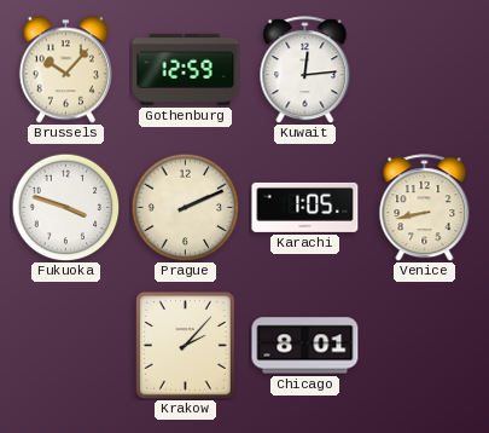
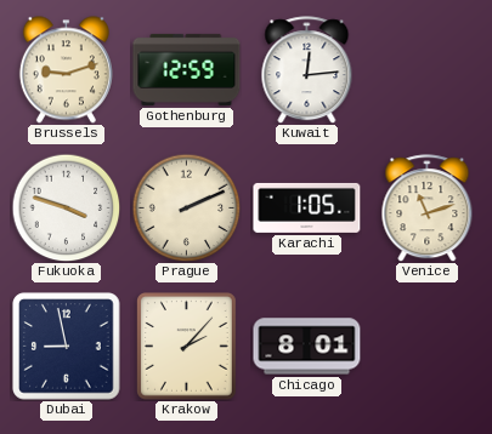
Brussels: 10:07 -> 9:12 (66, 70)
Venice: 8:43 -> 11:12 (428, 209)
Dubai: none -> 8:58 (67, 347)
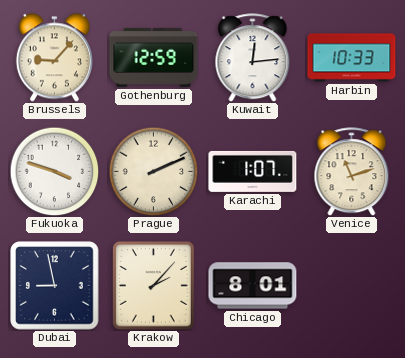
Brussels: 9:12 -> 9:07 (54, 58)
Harbin: none -> 10:33 (352, 58)
Karachi: 1:05 -> 1:07 (253, 171)
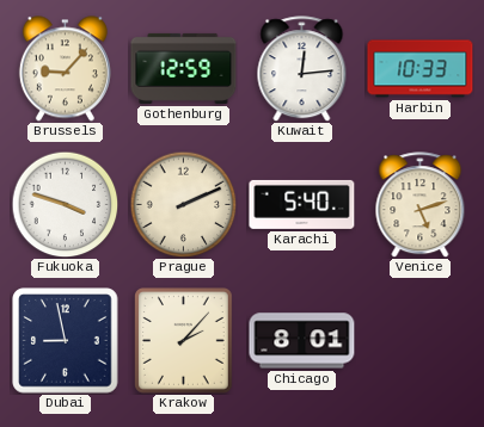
Karachi: 1:07 -> 5:40 (302, 204)
Venice: 11:12 -> 5:12 (421, 205)
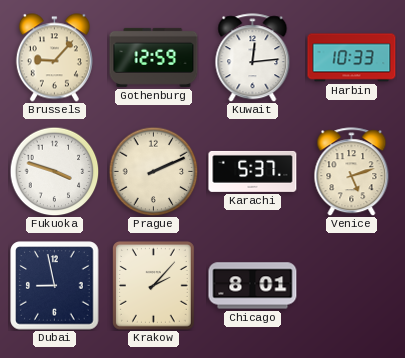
Karachi: 5:40 -> 5:37 (253, 171)
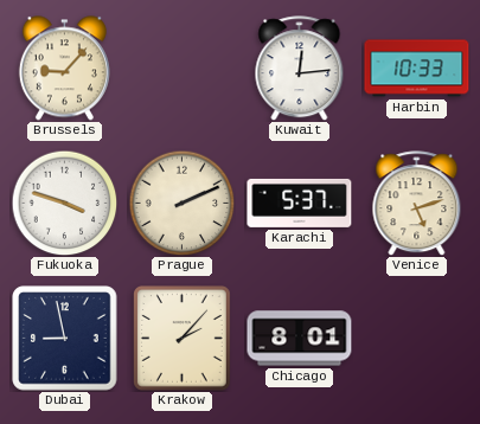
Gothenburg: 12:59 -> none (154, 57)
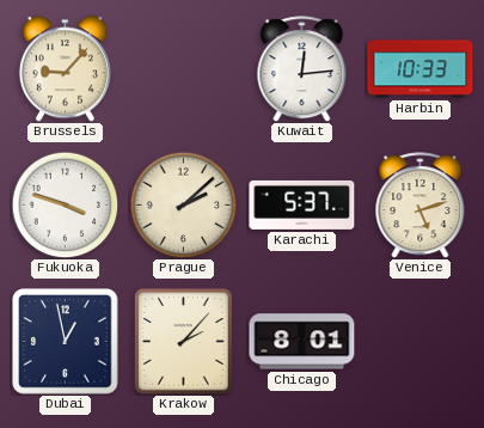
Prague: 2:11 -> 2:08 (183, 204)
Dubai: 8:58 -> 12:58 (66, 342)
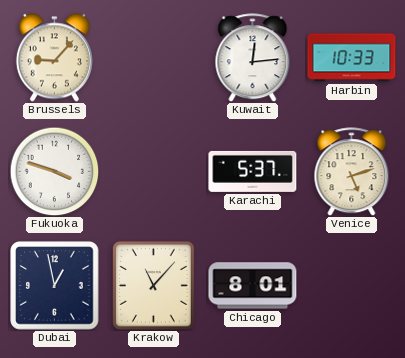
Prague: 2:08 -> none (183, 204)
Krakow: 2:07 -> 11:07 (154, 286)
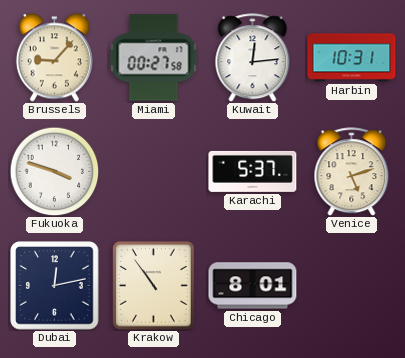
Miami: none -> 00:27 (154, 58)
Harbin: 10:33 -> 10:31 (352, 58)
Dubai: 12:58 -> 12:13 (55, 286)
Krakow: 11:07 -> 10:54 (154, 286)
